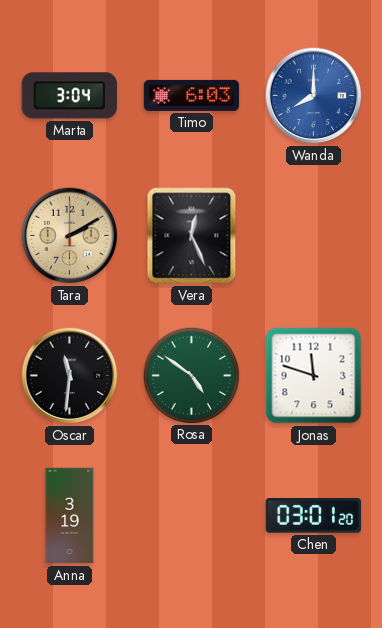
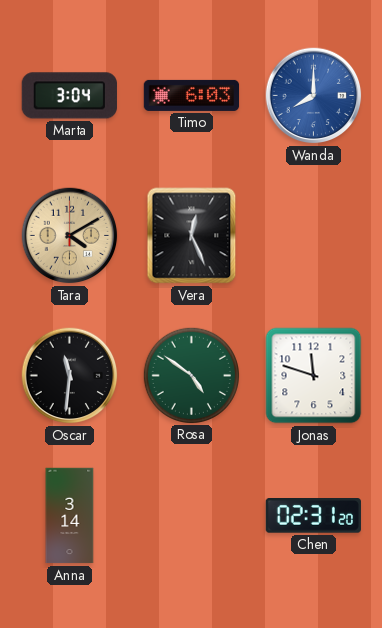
Tara: 2:10 -> 4:10 (70, 236)
Anna: 3:19 -> 3:14 (70, 516)
Chen: 03:01 -> 02:31 (313, 516)
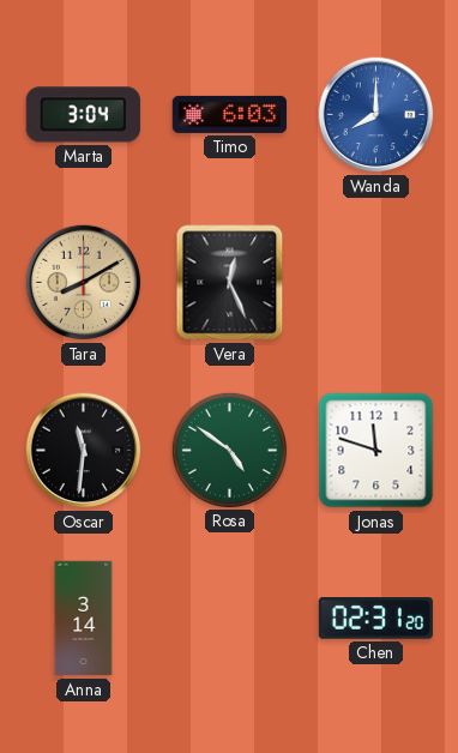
Tara: 4:10 -> 8:10 (84, 283)
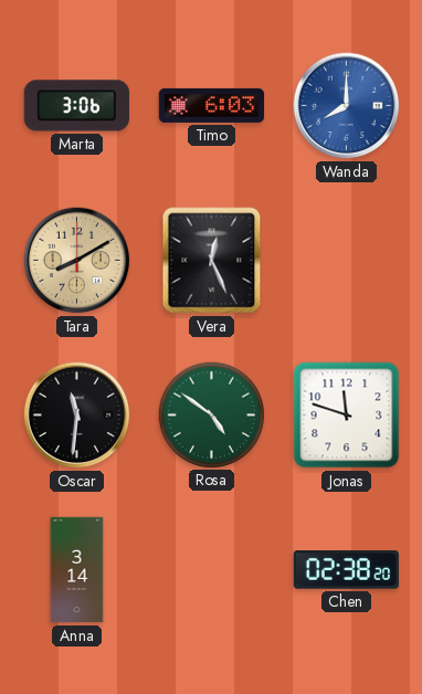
Marta: 3:04 -> 3:06 (76, 106)
Chen: 02:31 -> 02:38 (346, 570)
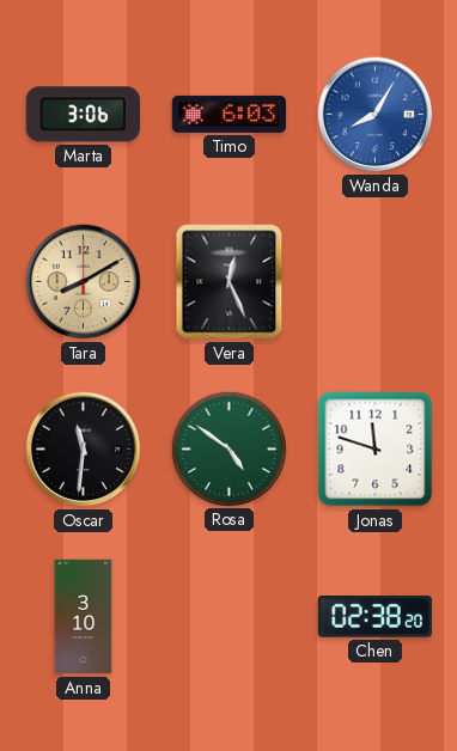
Wanda: 8:00 -> 8:05 (376, 115)
Anna: 3:14 -> 3:10 (84, 617)
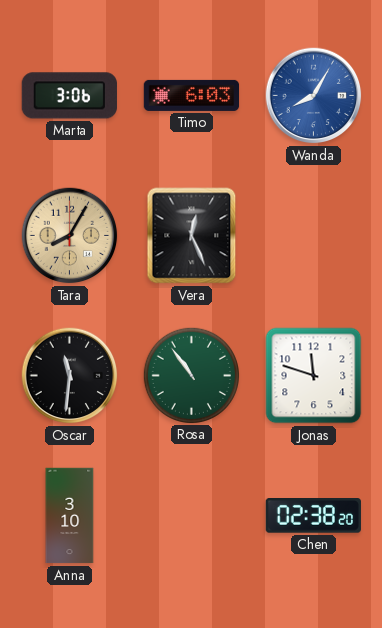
Tara: 8:10 -> 8:05 (70, 236)
Rosa: 4:51 -> 10:54 (191, 375)
